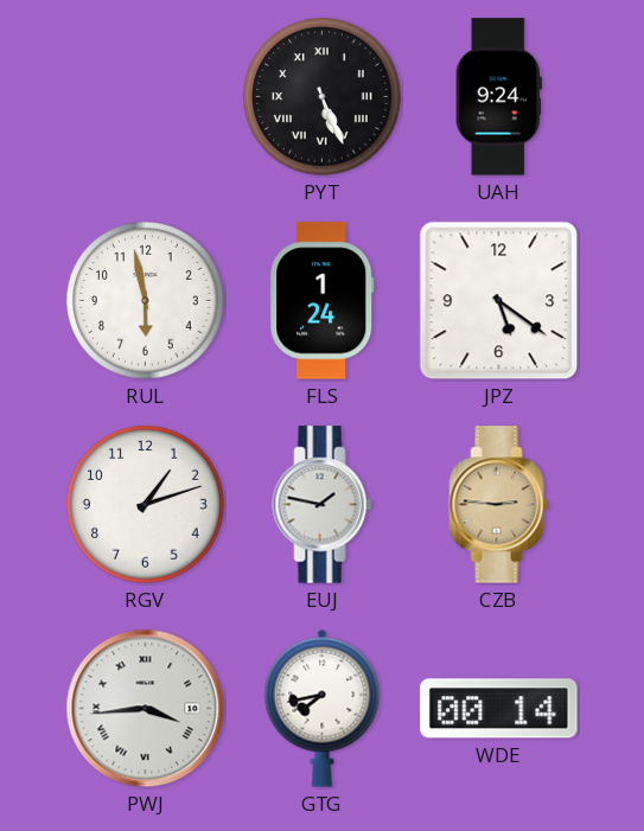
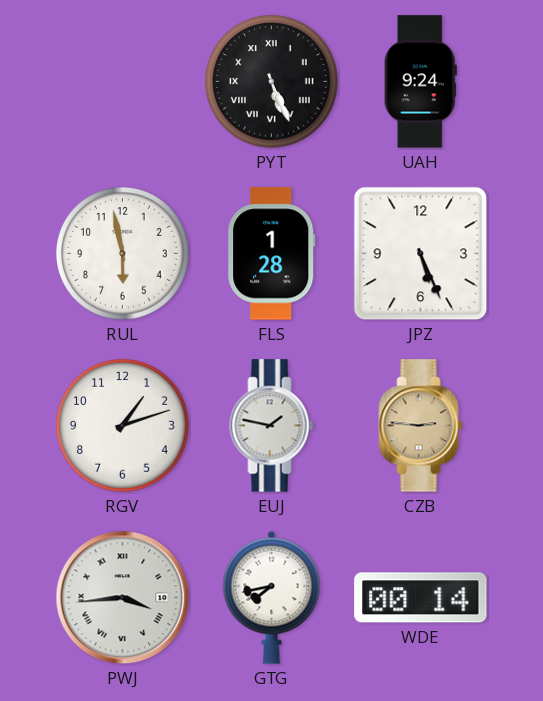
FLS: 1:24 -> 1:28 (272, 254)
JPZ: 5:21 -> 5:26 (421, 254)
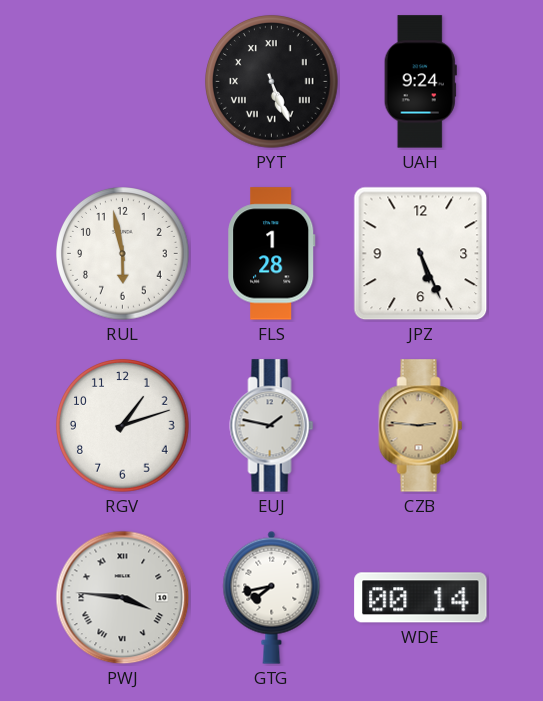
PWJ: 3:44 -> 3:46 (123, 598)
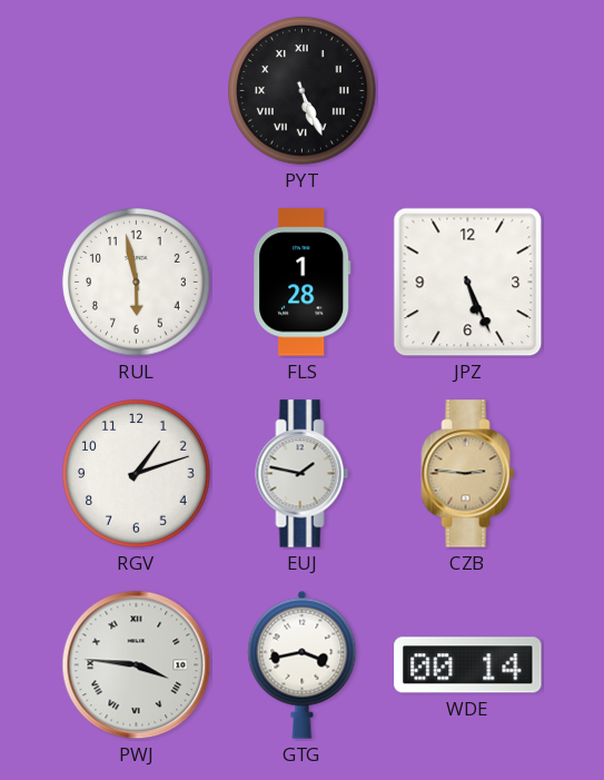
UAH: 9:24 -> none (420, 82)
GTG: 7:43 -> 3:43 (303, 664)
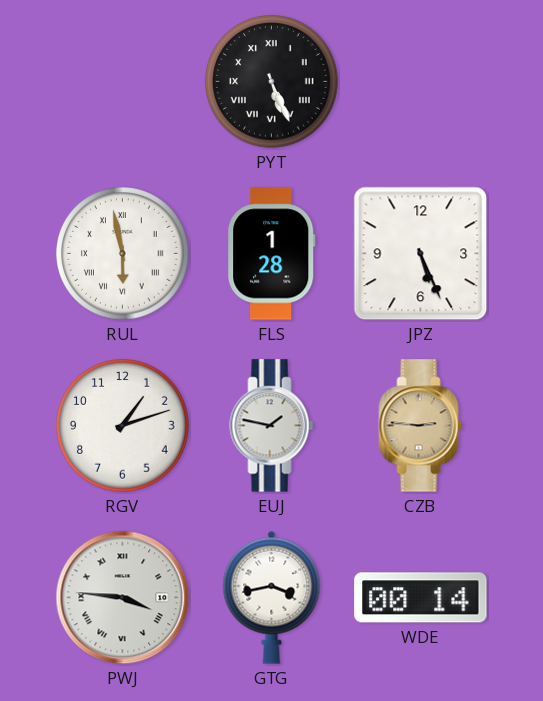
RUL numerals: Arabic -> Roman (123, 254)
